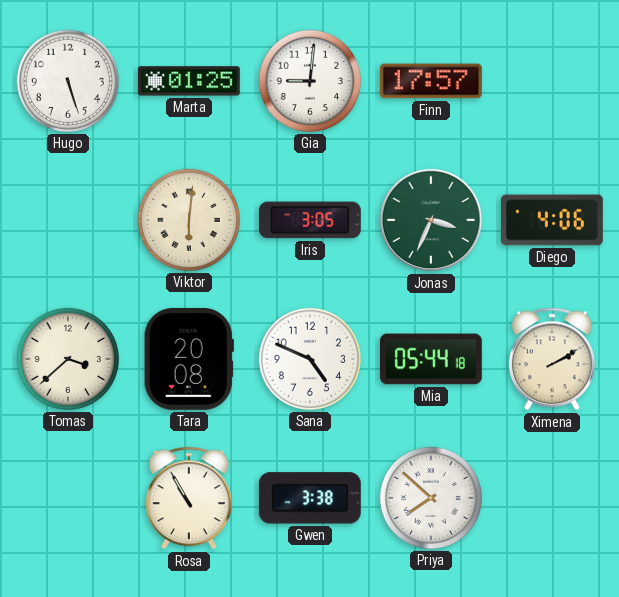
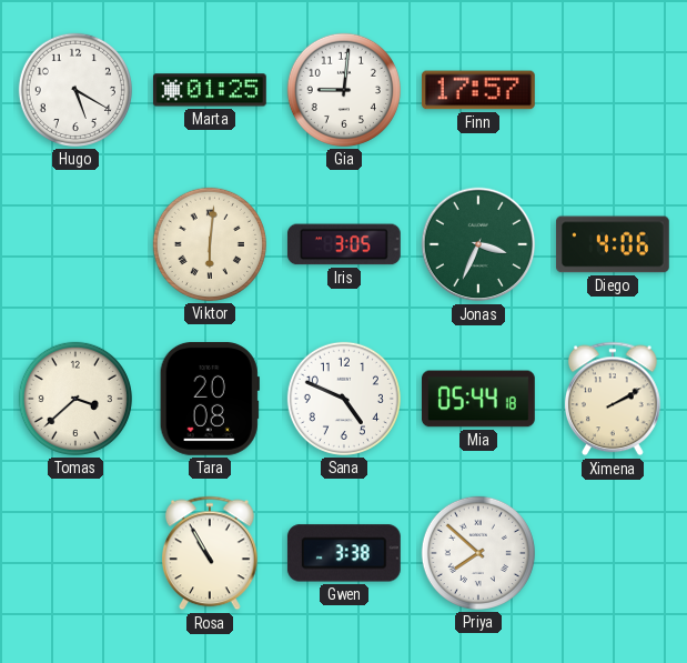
Hugo: 5:27 -> 5:20 (75, 90)
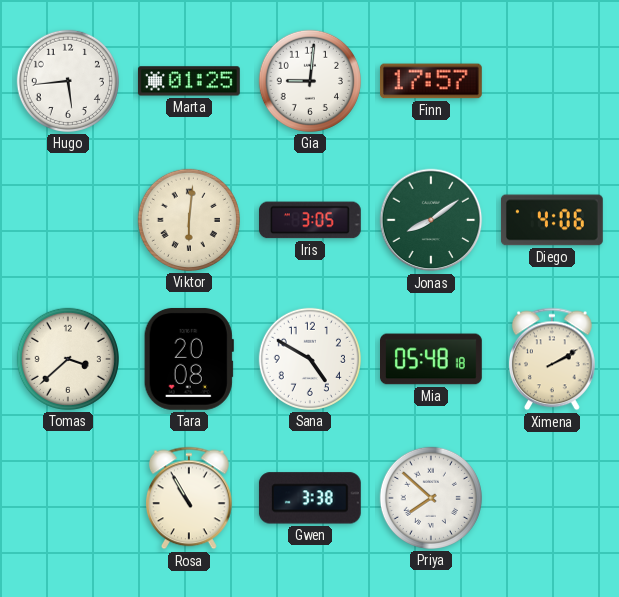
Hugo: 5:20 -> 5:44 (68, 81)
Jonas: 3:34 -> 8:09 (431, 220)
Sana: 4:49 -> 4:50 (310, 359)
Mia: 05:44 -> 05:48 (432, 359)
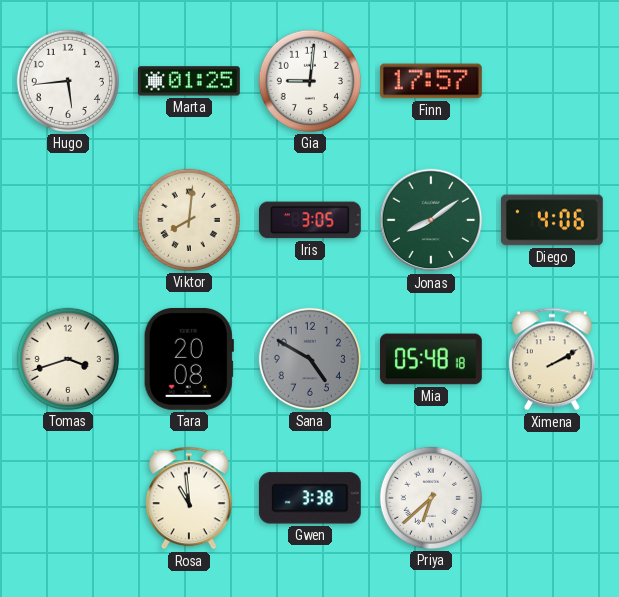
Viktor: 6:01 -> 8:01 (189, 220)
Tomas: 3:38 -> 3:42 (68, 359)
Sana dial: white -> grey (310, 359)
Rosa: 10:55 -> 10:59 (190, 498)
Priya: 7:52 -> 6:38 (431, 498)
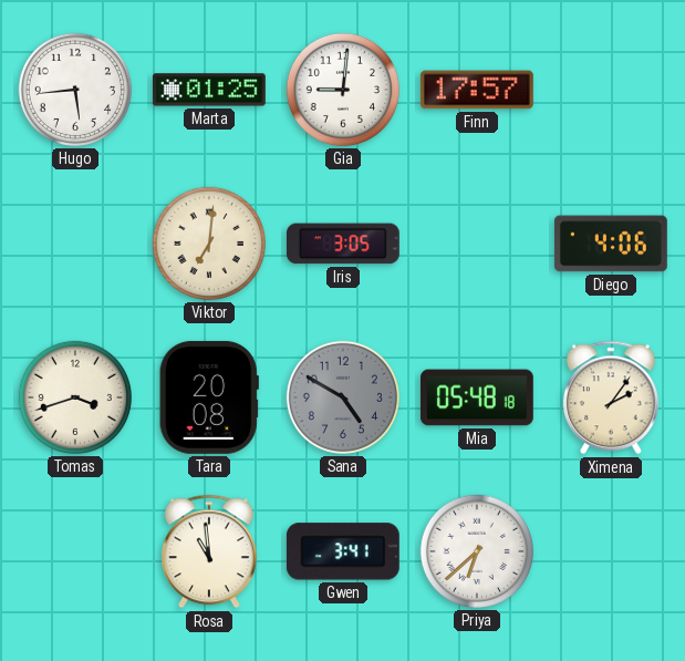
Viktor: 8:01 -> 7:01 (209, 244)
Jonas: 8:09 -> none (431, 220)
Ximena: 2:10 -> 2:06 (612, 397)
Gwen: 3:38 -> 3:41 (343, 551)
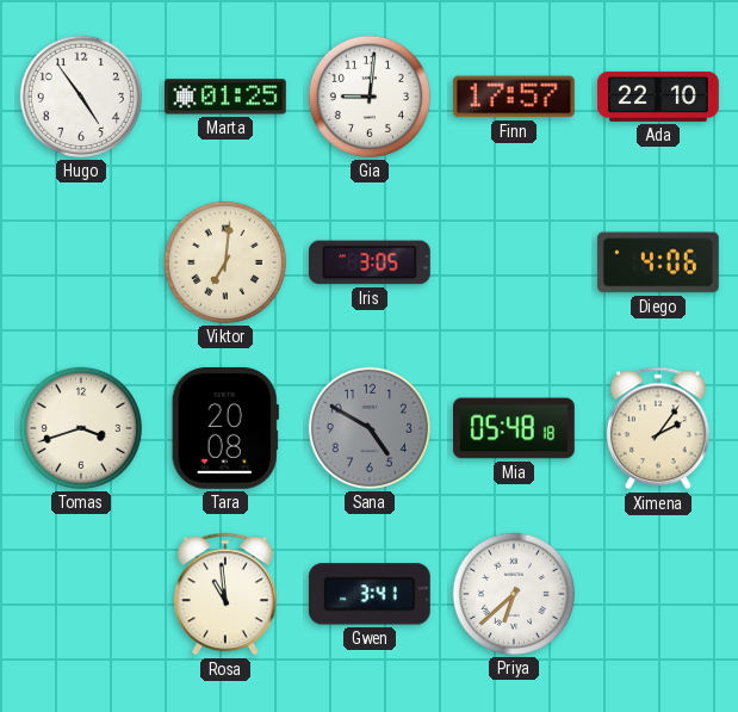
Hugo: 5:44 -> 4:54 (81, 97)
Ada: none -> 22:10 (659, 97)
